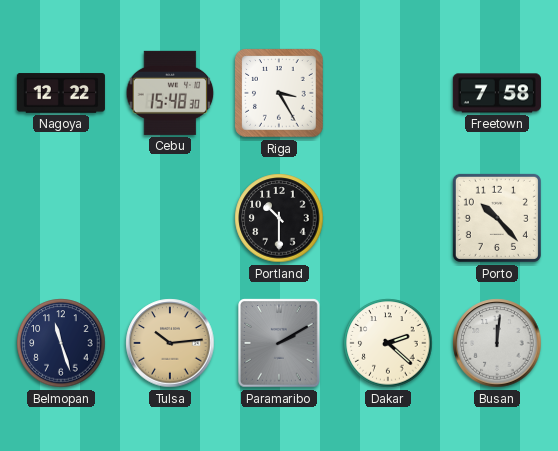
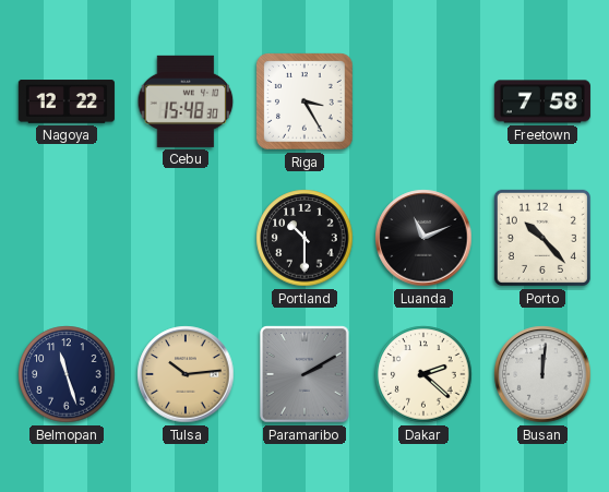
Luanda: none -> 11:11 (423, 238)
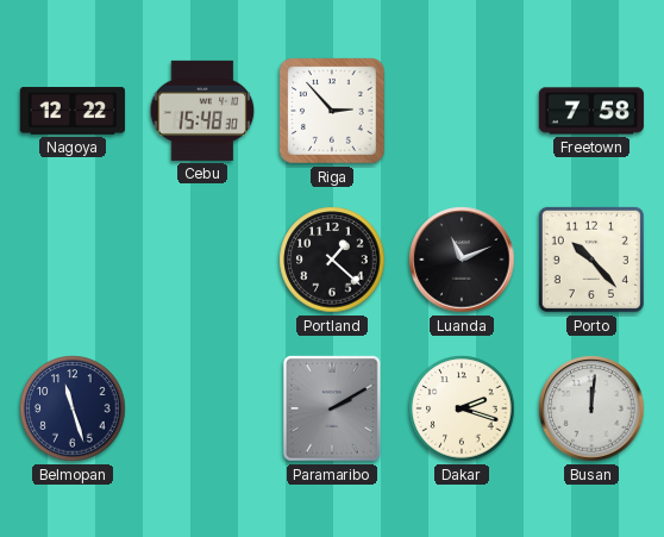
Riga: 3:25 -> 2:53 (332, 111)
Portland: 10:30 -> 1:22 (332, 260)
Tulsa: 10:14 -> none (186, 374)
Dakar: 2:22 -> 2:18 (462, 408)
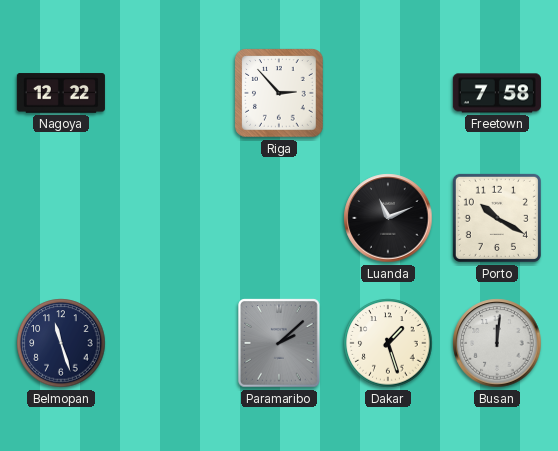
Cebu: 15:48 -> none (202, 111)
Portland: 1:22 -> none (332, 260)
Porto: 10:23 -> 10:20 (497, 218)
Paramaribo: 2:10 -> 2:08 (279, 343)
Dakar: 2:18 -> 1:27 (388, 343)
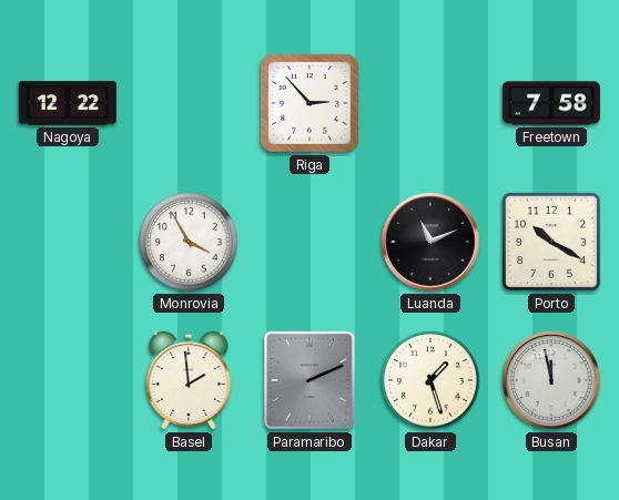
Monrovia: none -> 3:55 (189, 242)
Belmopan: 11:27 -> none (61, 343)
Basel: none -> 1:59 (189, 380)
Paramaribo: 2:08 -> 2:11 (309, 380)
Busan: 12:01 -> 11:58 (551, 380)
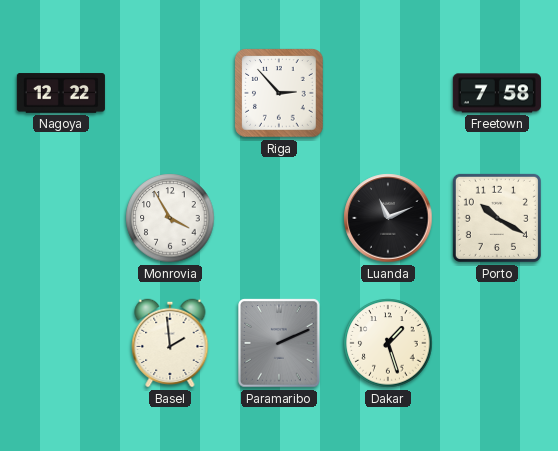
Busan: 11:58 -> none (551, 380)
